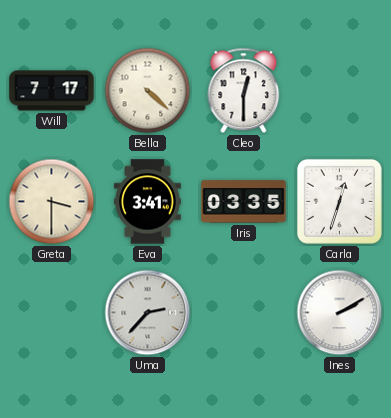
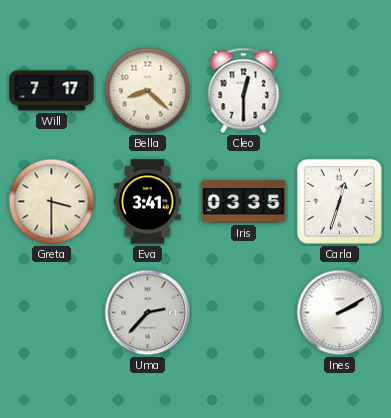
Bella: 4:22 -> 8:22 (148, 91)
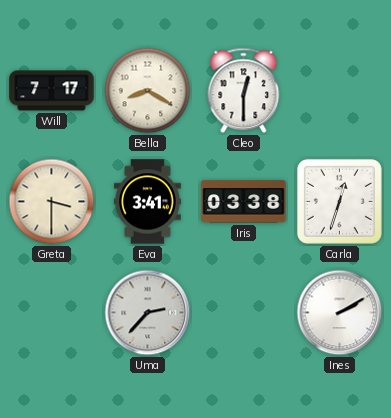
Bella: 8:22 -> 8:20 (148, 91)
Iris: 03:35 -> 03:38 (244, 202)
